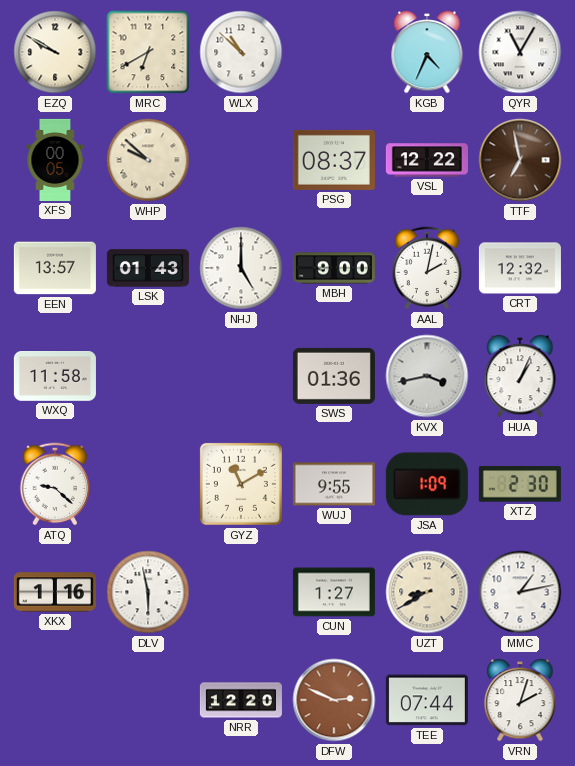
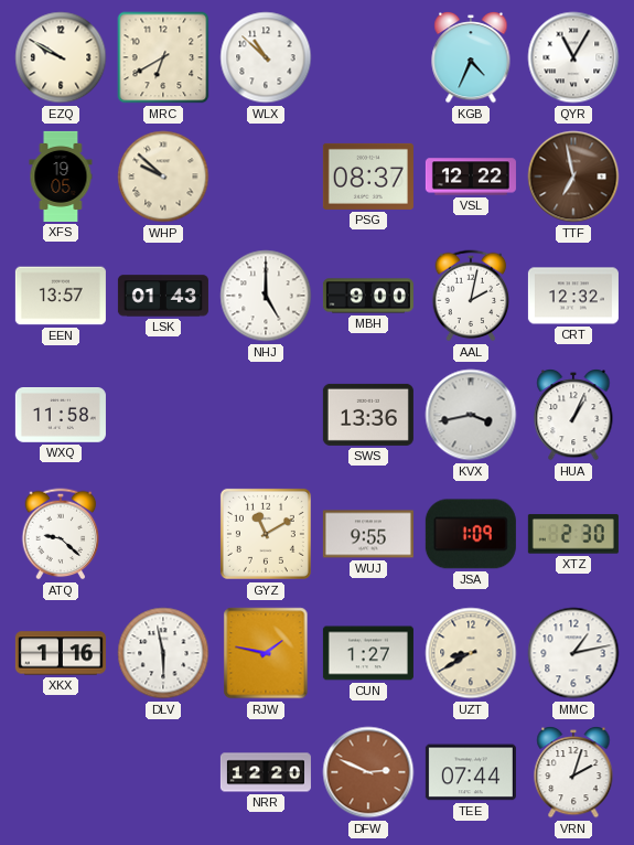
XFS: 00:05 -> 19:05 (61, 177)
SWS: 01:36 -> 13:36 (368, 415)
RJW: none -> 1:47 (266, 653)
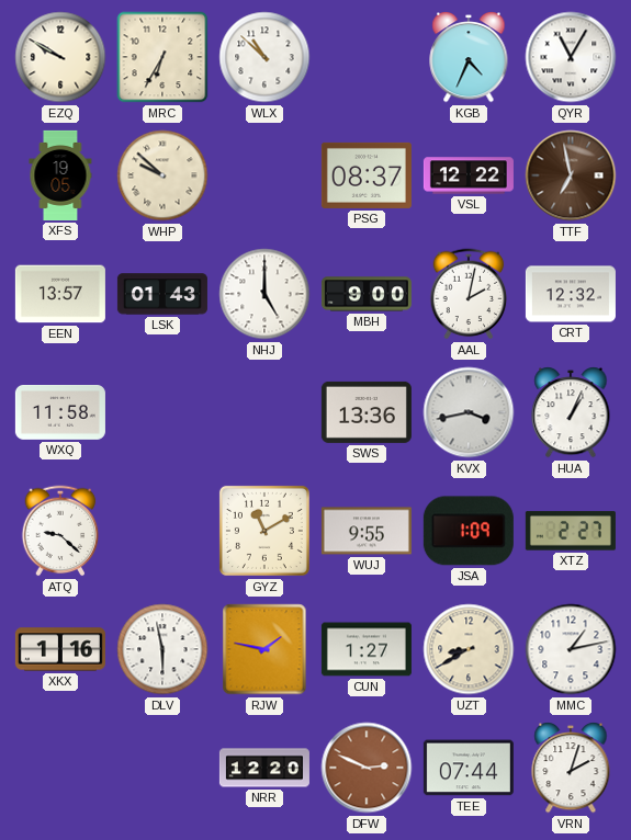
MRC: 6:40 -> 6:35 (162, 57)
XTZ: 2:30 -> 2:27 (571, 531)
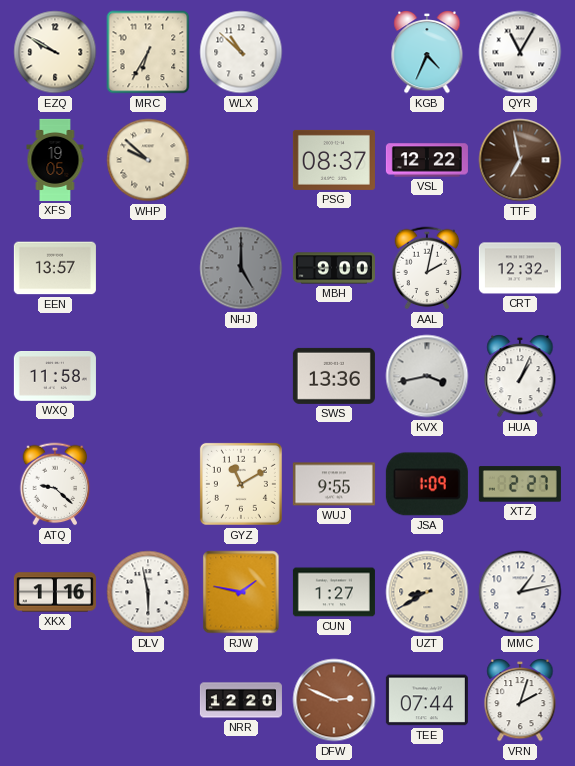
LSK: 01:43 -> none (162, 294)
NHJ dial: white -> grey (241, 268)
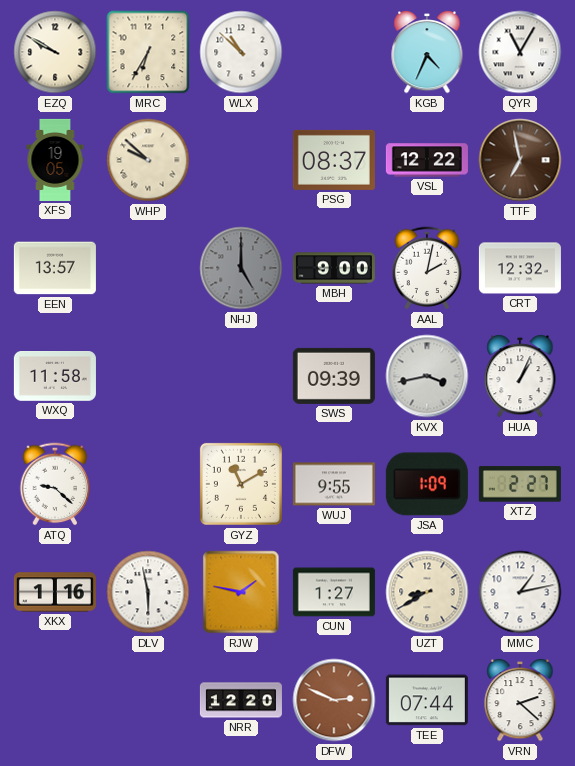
SWS: 13:36 -> 09:39 (334, 376)
VRN: 2:03 -> 2:22 (520, 700)
